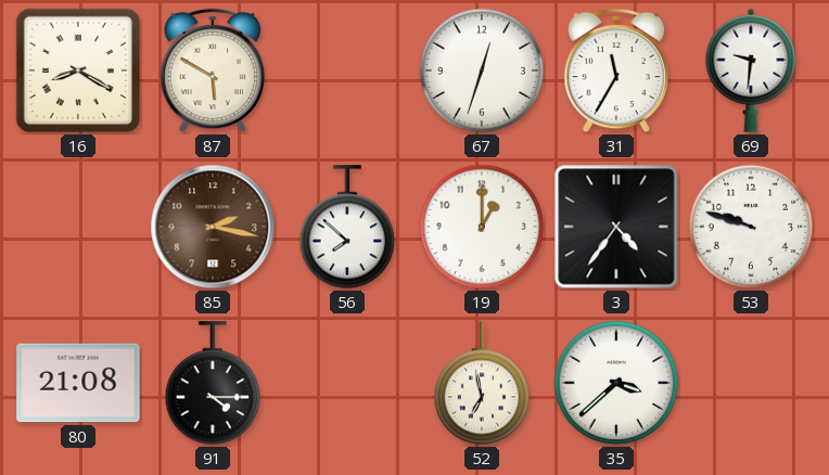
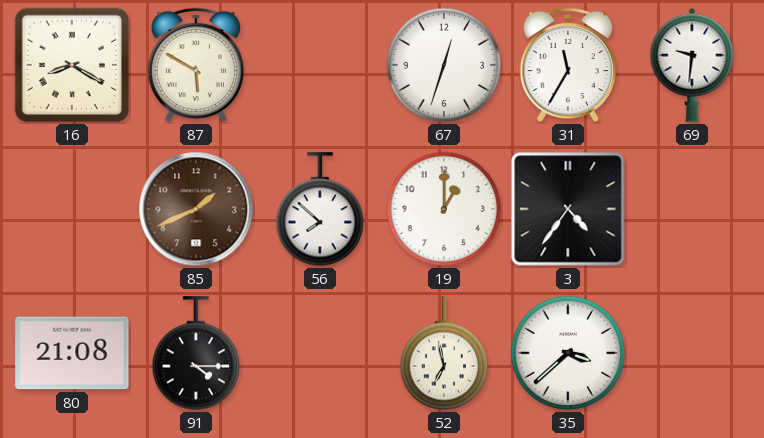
85: 2:17 -> 1:41 (196, 209)
53: 9:48 -> none (751, 227)
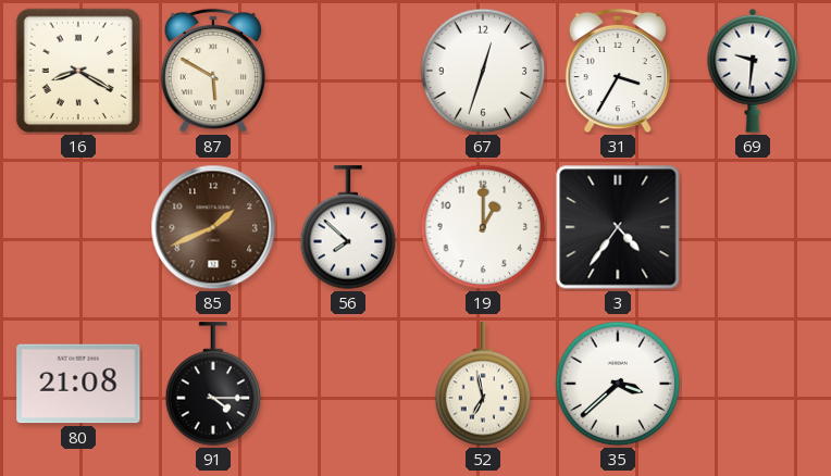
31: 11:35 -> 3:35 (618, 71)
